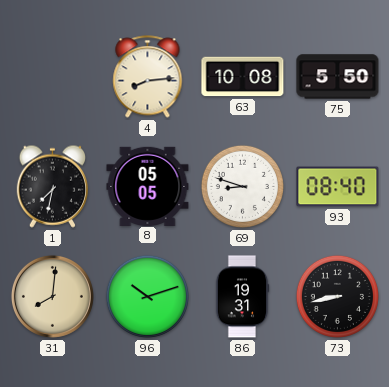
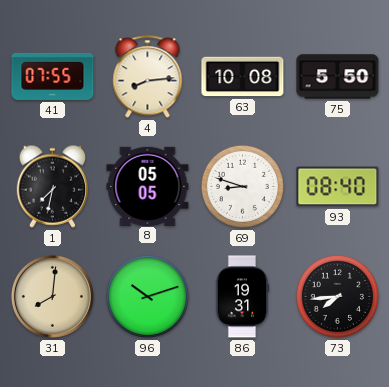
41: none -> 07:55 (53, 76)
73: 8:43 -> 7:44 (337, 296)
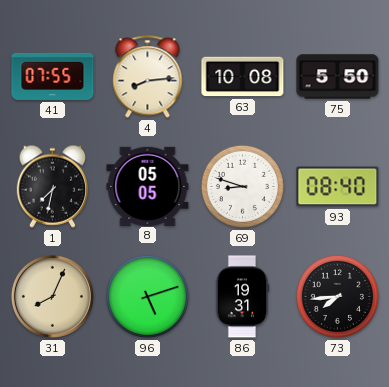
31: 8:01 -> 8:04 (52, 296)
96: 10:12 -> 5:12 (147, 296)
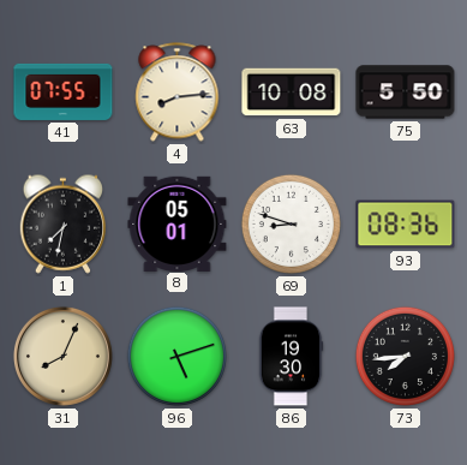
8: 05:05 -> 05:01 (178, 223)
93: 08:40 -> 08:36 (406, 225)
86: 19:31 -> 19:30 (291, 357)
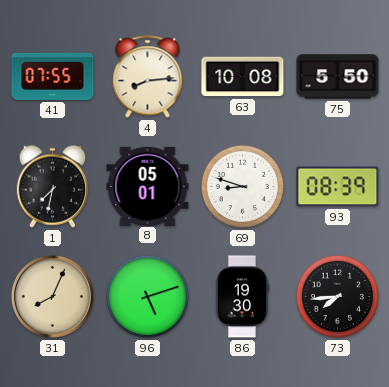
93: 08:36 -> 08:39 (338, 187)
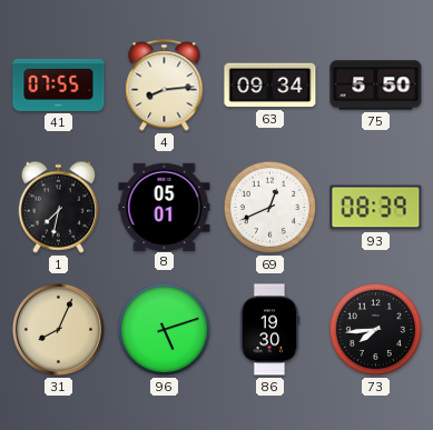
63: 10:08 -> 09:34 (270, 86)
69: 8:48 -> 12:41 (269, 207)
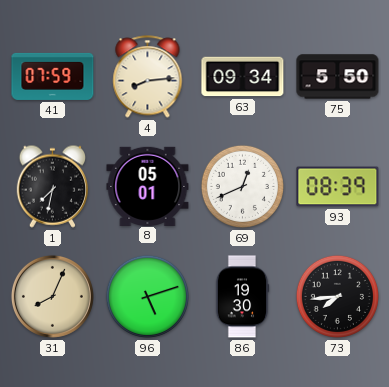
41: 07:55 -> 07:59 (53, 76)
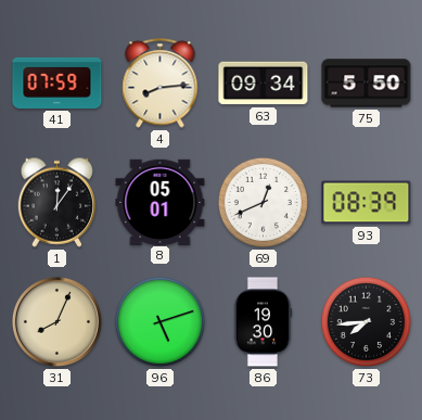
1: 7:32 -> 12:06 (57, 202)
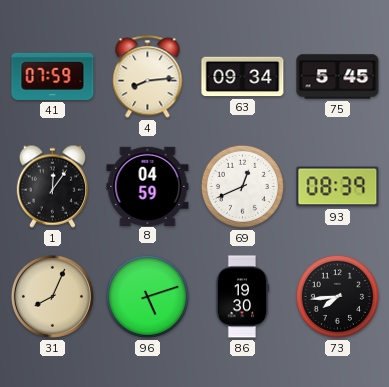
75: 5:50 -> 5:45 (338, 77)
8: 05:01 -> 04:59 (148, 186)
